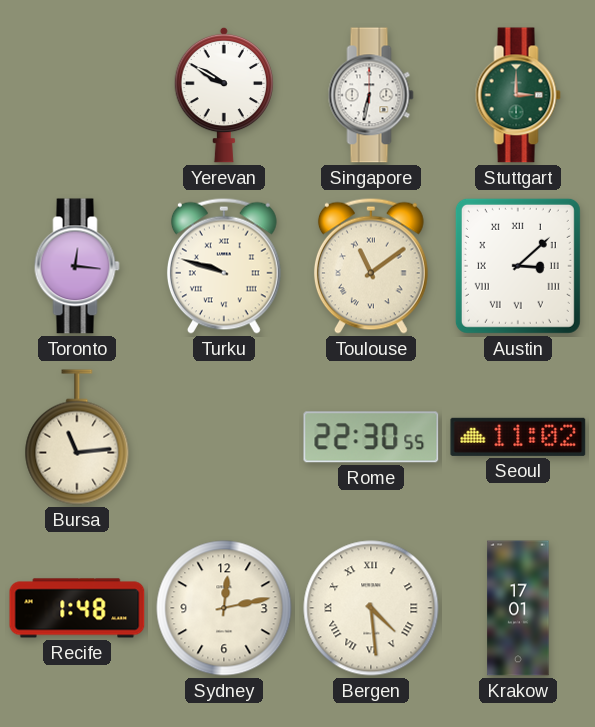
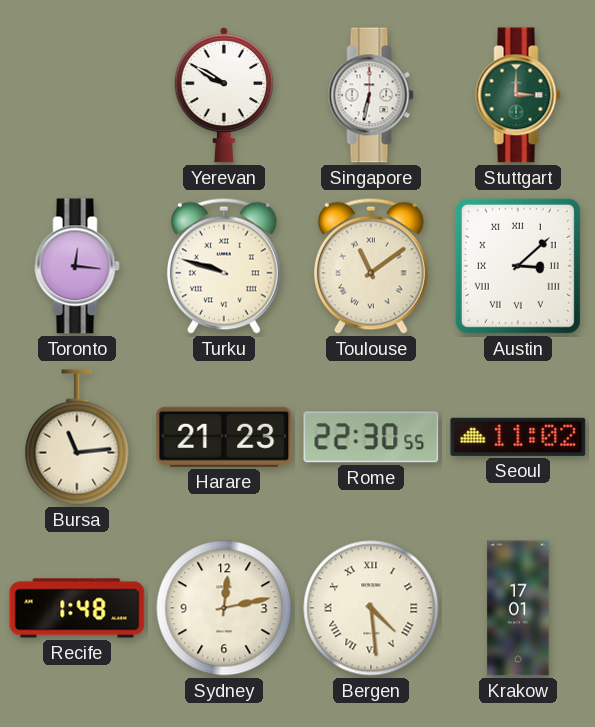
Harare: none -> 21:23 (224, 437)
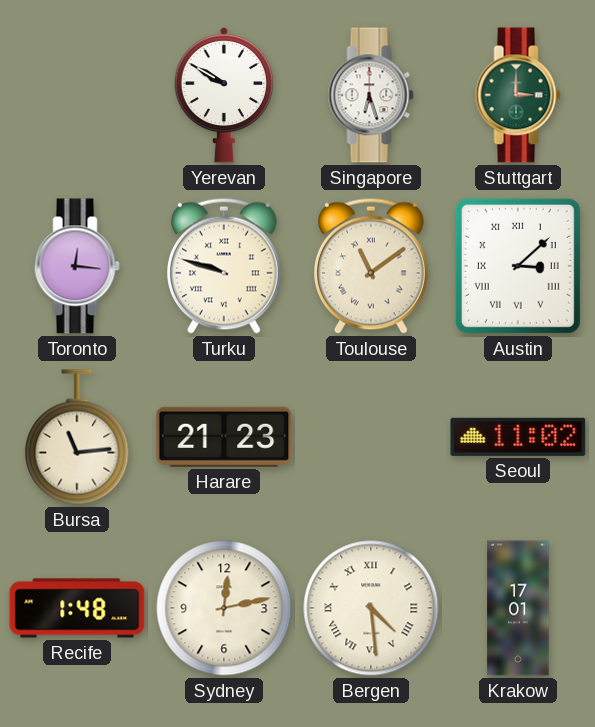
Singapore: 6:32 -> 6:27 (371, 95)
Rome: 22:30 -> none (371, 437)
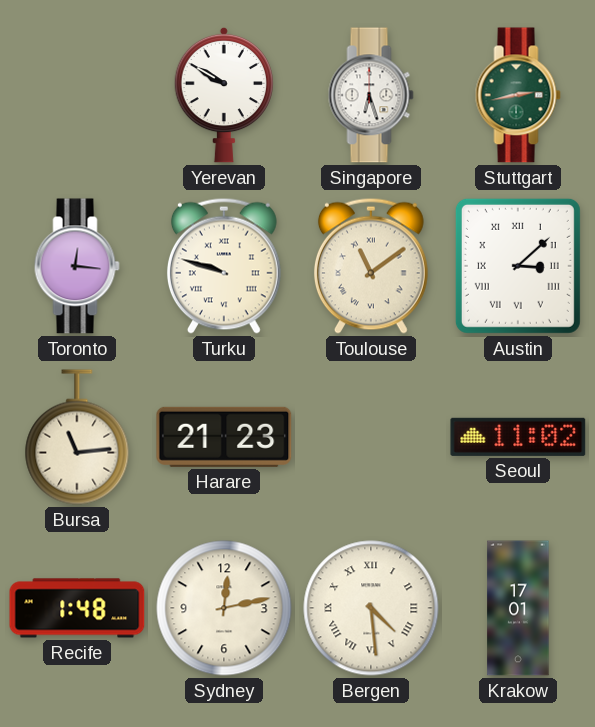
Stuttgart: 3:00 -> 2:43 (518, 95)
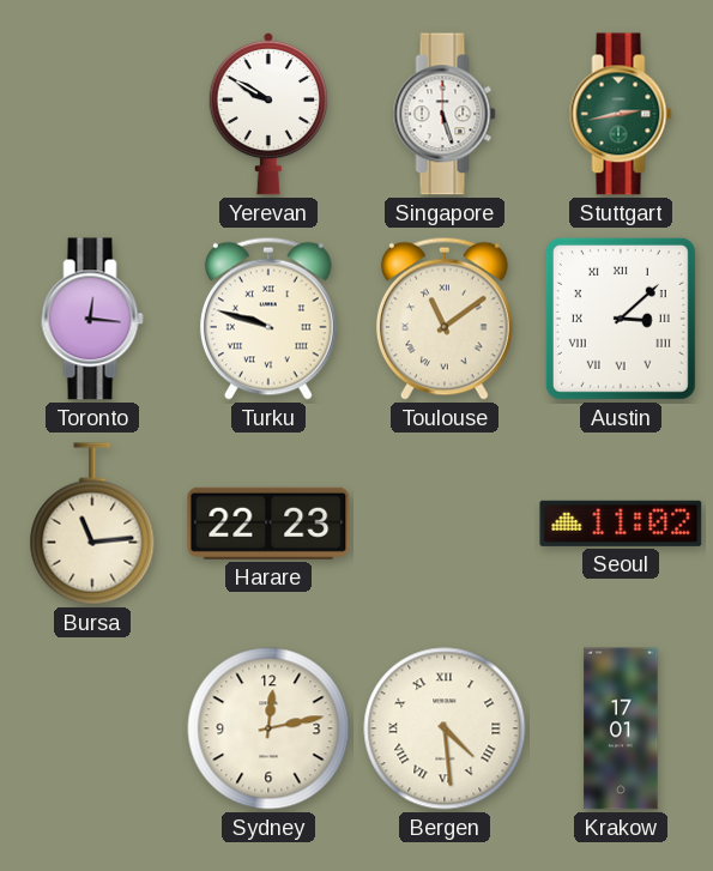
Singapore: 6:27 -> 5:27 (445, 114)
Harare: 21:23 -> 22:23 (268, 524)
Recife: 1:48 -> none (77, 608)
